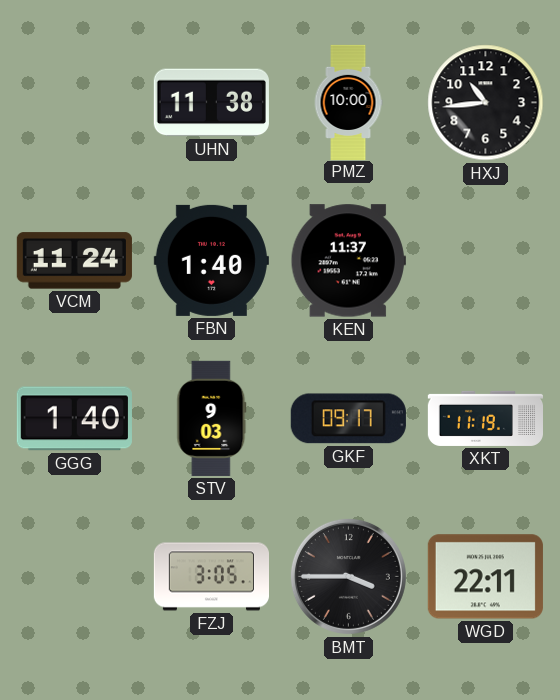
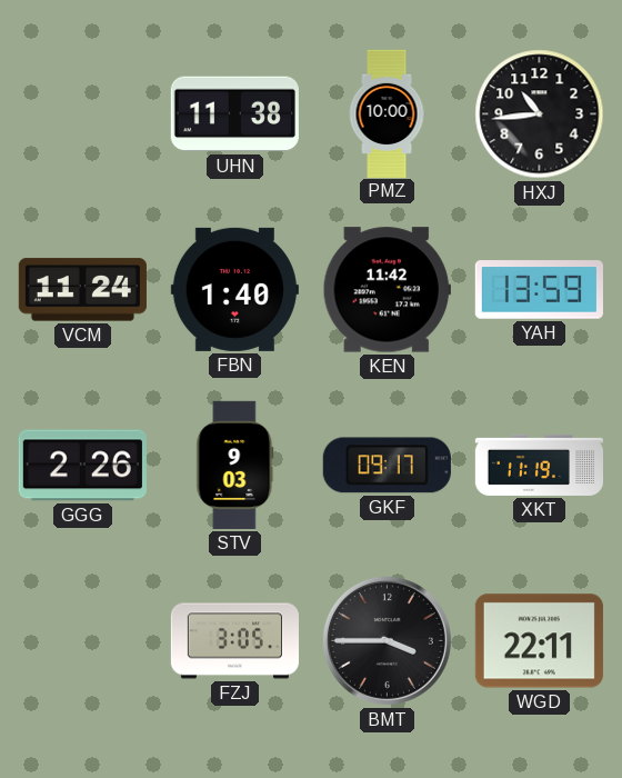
KEN: 11:37 -> 11:42 (387, 290)
YAH: none -> 13:59 (539, 290)
GGG: 1:40 -> 2:26 (82, 466)
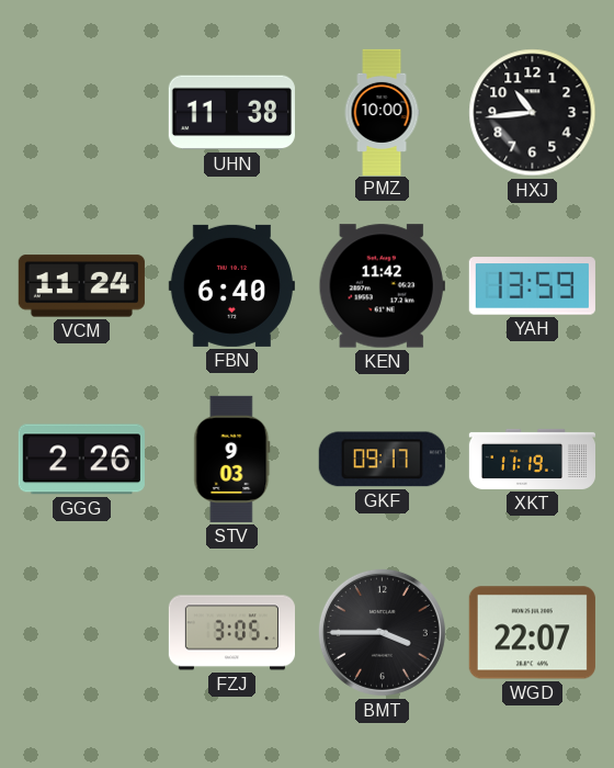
FBN: 1:40 -> 6:40 (231, 285)
WGD: 22:11 -> 22:07 (532, 633)
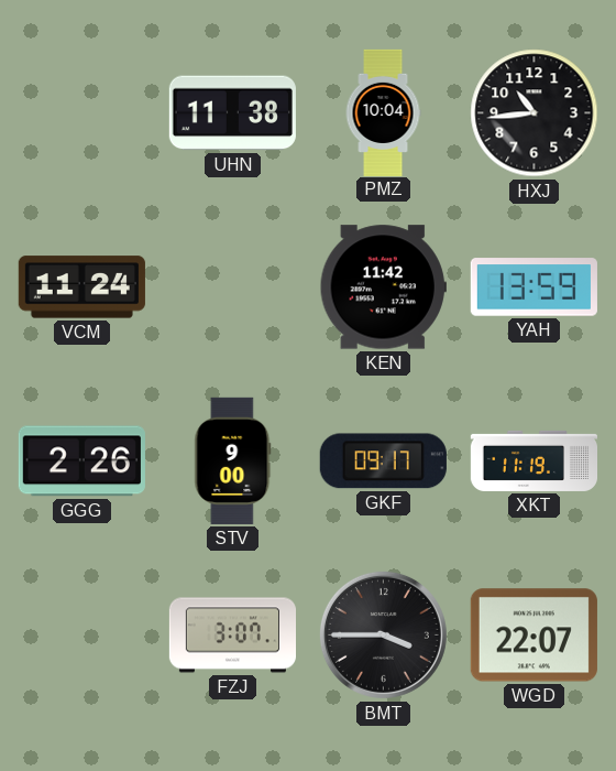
PMZ: 10:00 -> 10:04 (383, 112)
FBN: 6:40 -> none (231, 285)
STV: 9:03 -> 9:00 (233, 460)
FZJ: 3:05 -> 3:07 (232, 636)
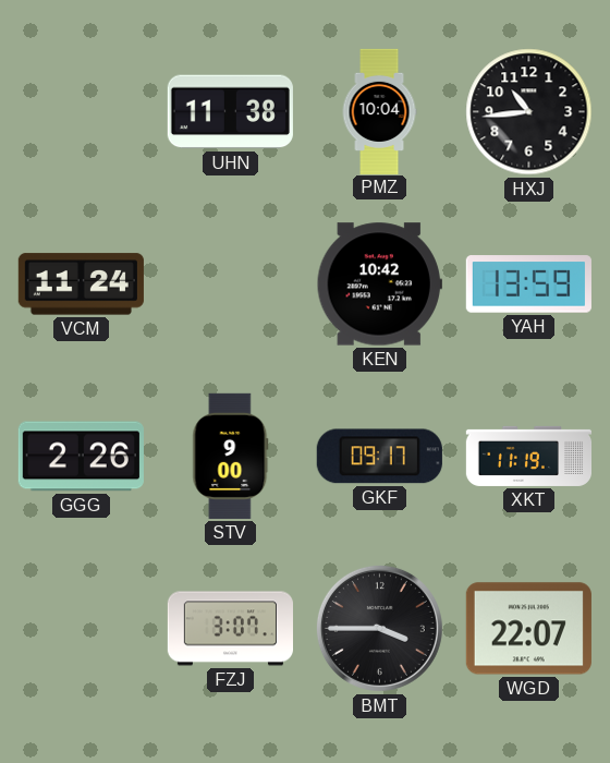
KEN: 11:42 -> 10:42 (379, 284)
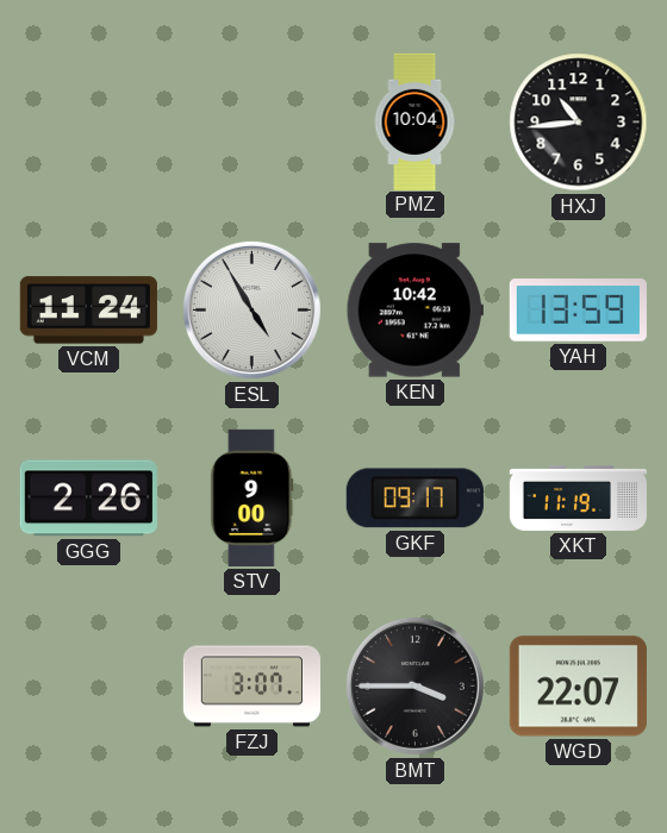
UHN: 11:38 -> none (230, 112)
ESL: none -> 4:55 (251, 309)
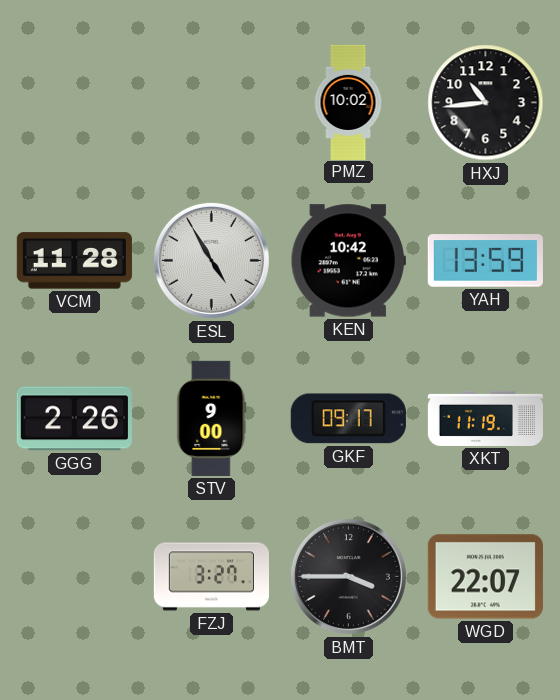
PMZ: 10:04 -> 10:02 (348, 102)
VCM: 11:24 -> 11:28 (74, 261)
FZJ: 3:07 -> 3:27 (211, 577)
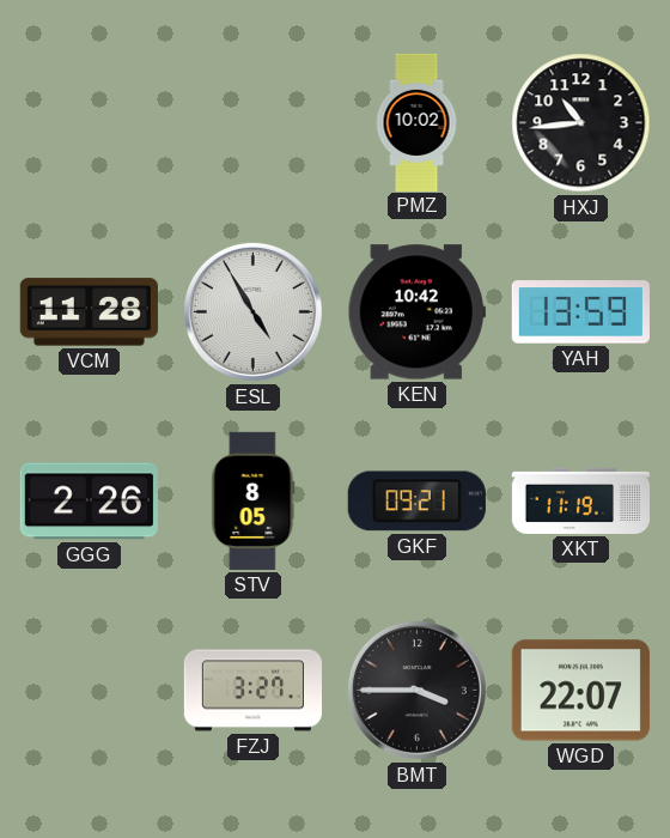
STV: 9:00 -> 8:05 (254, 500)
GKF: 09:17 -> 09:21 (416, 502)
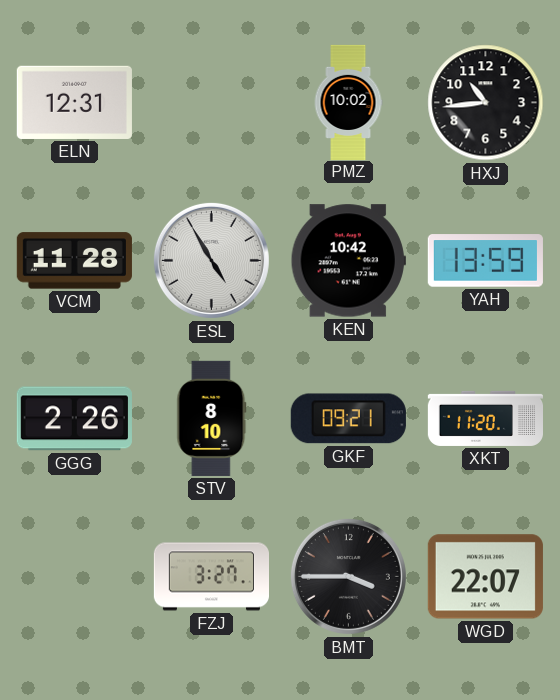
ELN: none -> 12:31 (74, 102)
STV: 8:05 -> 8:10 (212, 418)
XKT: 11:19 -> 11:20 (485, 418)
